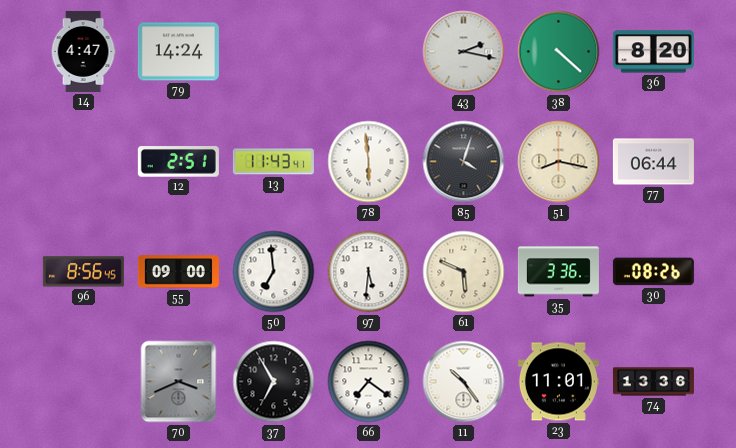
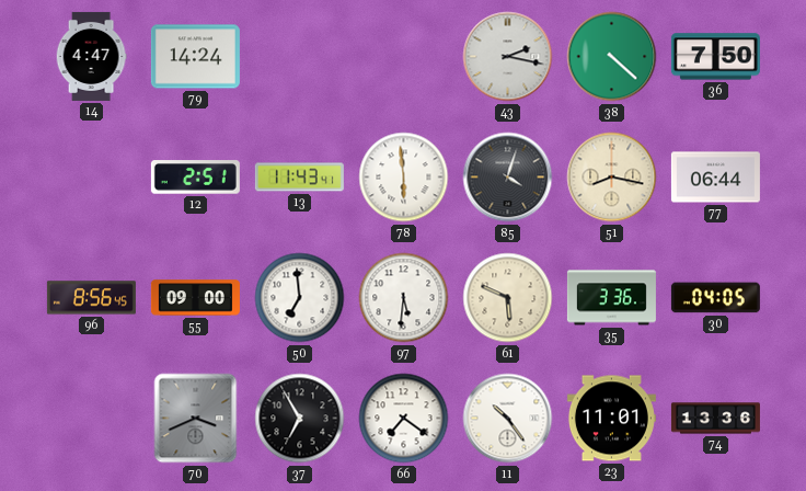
36: 8:20 -> 7:50 (715, 57)
30: 08:26 -> 04:05 (715, 298)
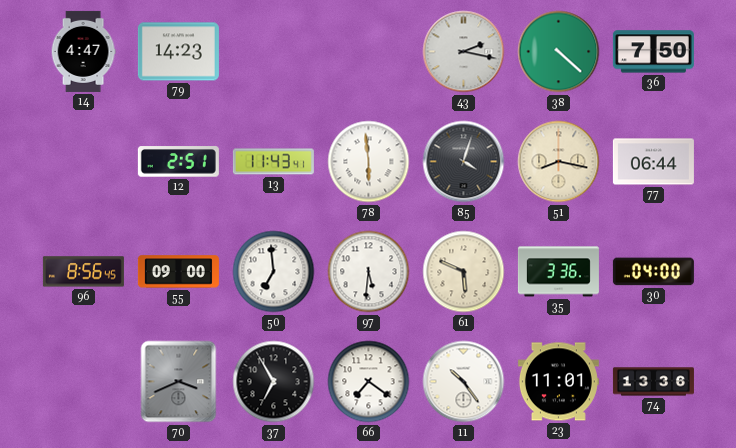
79: 14:24 -> 14:23 (178, 52)
30: 04:05 -> 04:00 (653, 272)
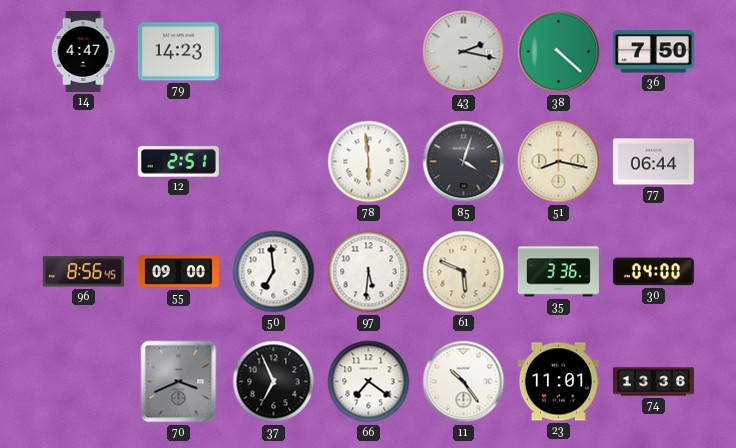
13: 11:43 -> none (273, 162)
37: 6:55 -> 6:56 (274, 382)
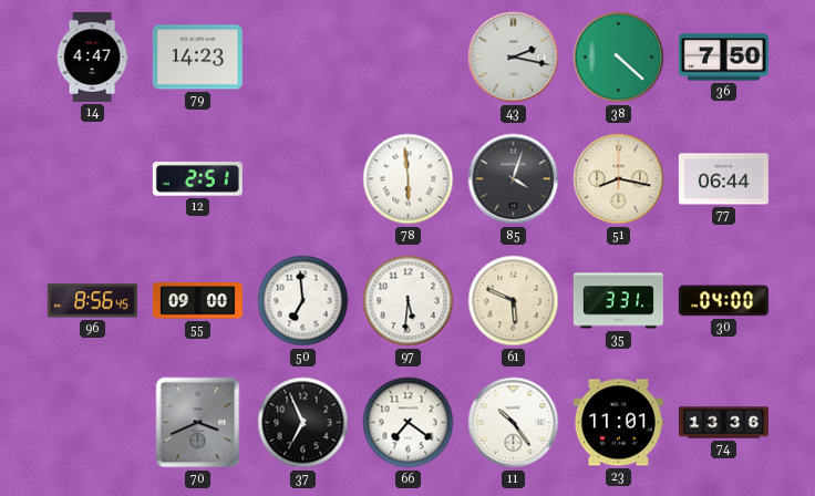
35: 3:36 -> 3:31 (618, 301)
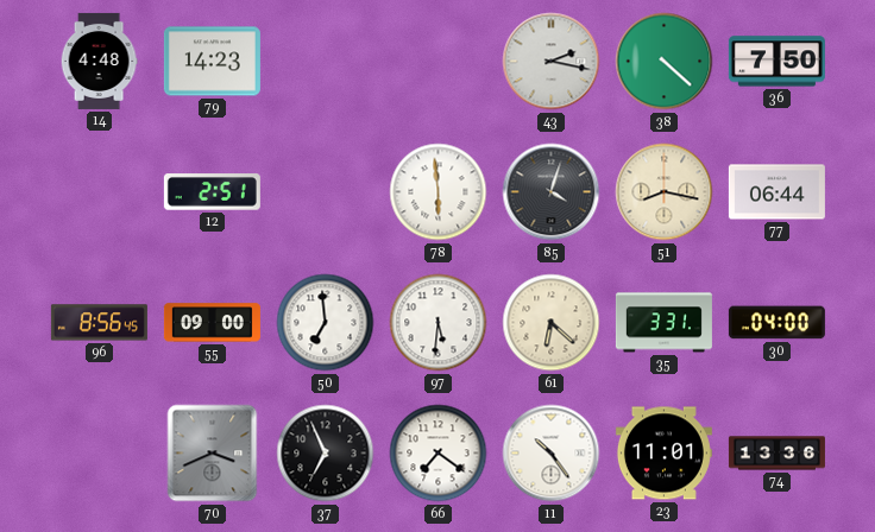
14: 4:47 -> 4:48 (99, 61)
61: 5:49 -> 6:22 (552, 323)
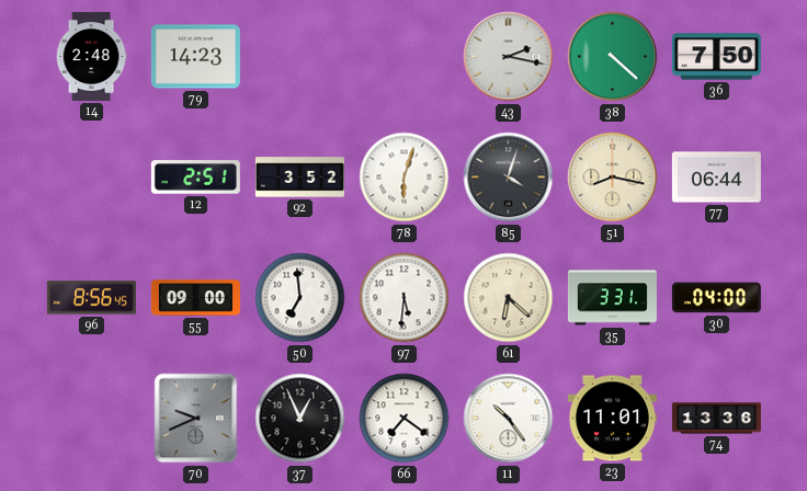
14: 4:48 -> 2:48 (91, 56)
92: none -> 3:52 (299, 178)
78: 5:59 -> 6:03 (405, 178)
70: 3:41 -> 9:41 (196, 419)
37: 6:56 -> 12:56 (300, 419)
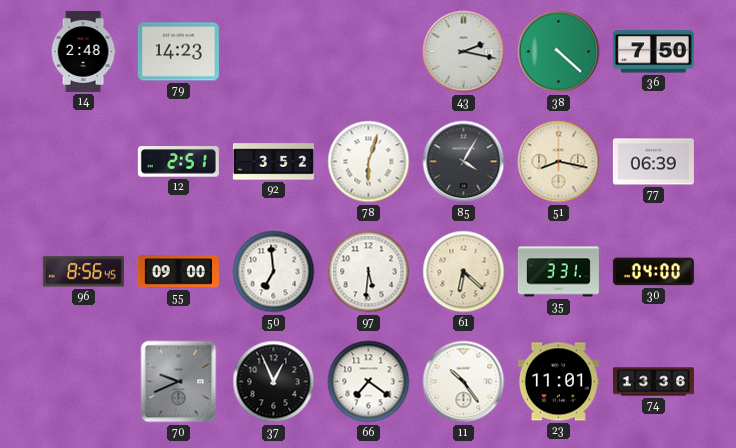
85: 4:03 -> 4:05 (464, 162)
77: 06:44 -> 06:39 (653, 162)
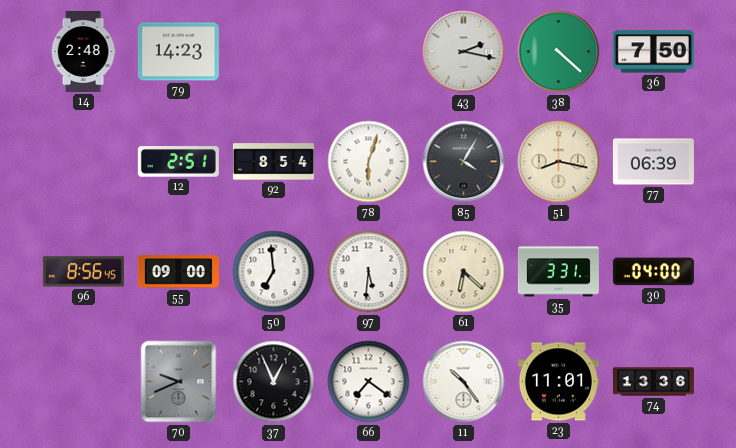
92: 3:52 -> 8:54 (273, 162)
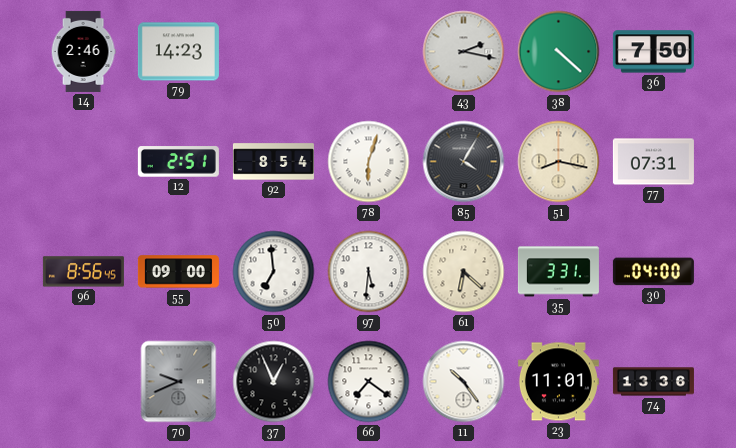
14: 2:48 -> 2:46 (83, 51)
77: 06:39 -> 07:31 (653, 162)
